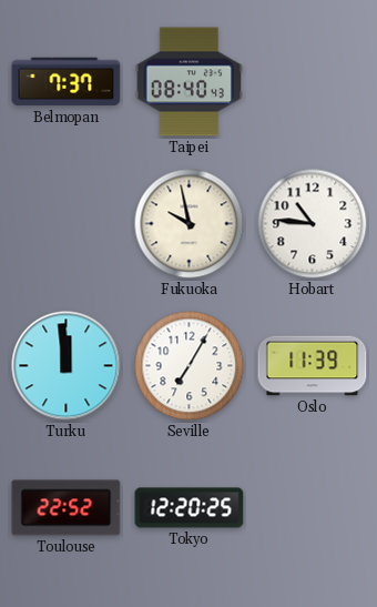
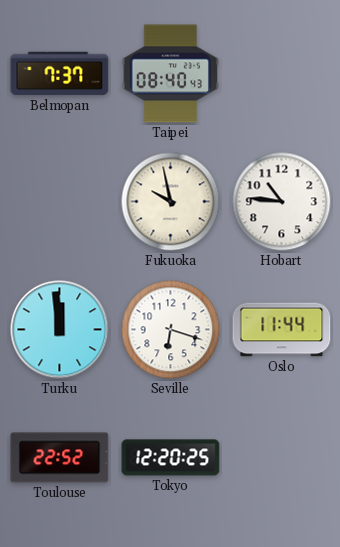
Seville: 7:05 -> 6:18 (171, 330)
Oslo: 11:39 -> 11:44 (282, 330)
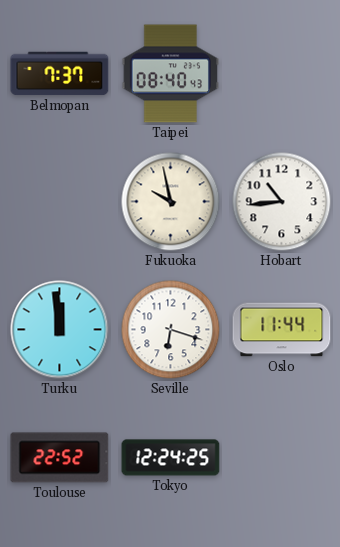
Hobart: 10:46 -> 10:44 (282, 202)
Tokyo: 12:20 -> 12:24 (171, 458)
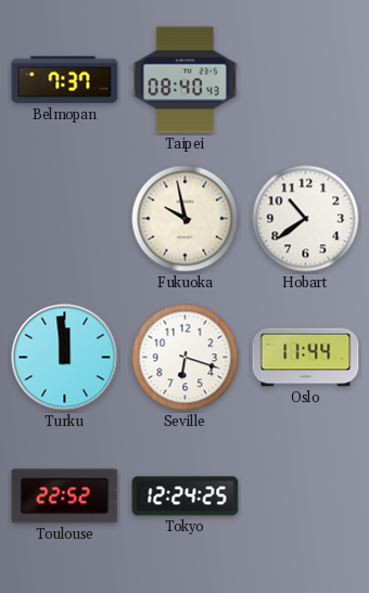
Hobart: 10:44 -> 10:39 (306, 219)
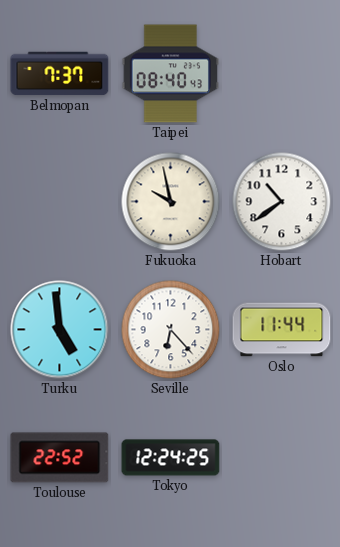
Turku: 11:59 -> 4:59 (60, 330)
Seville: 6:18 -> 6:23 (171, 330)
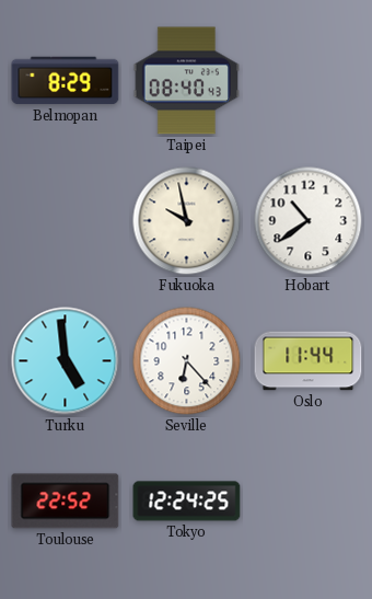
Belmopan: 7:37 -> 8:29 (66, 81)
